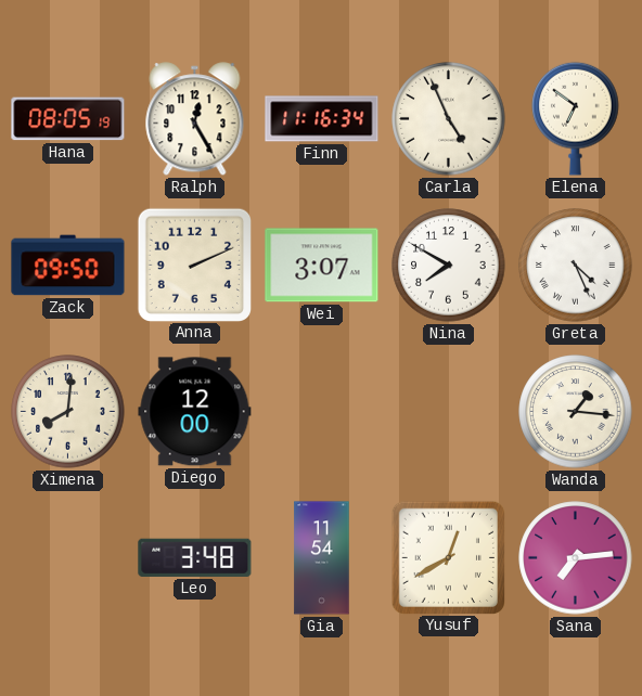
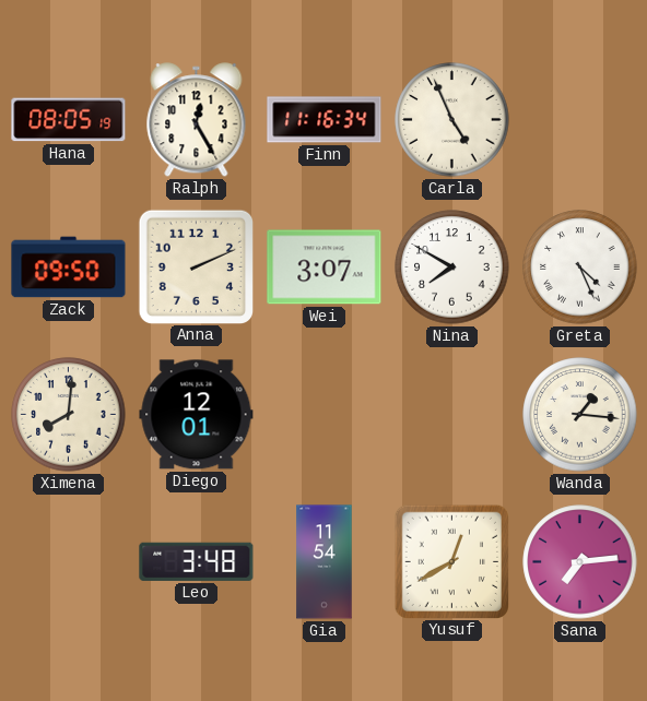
Elena: 6:51 -> none (576, 118)
Diego: 12:00 -> 12:01 (197, 415)
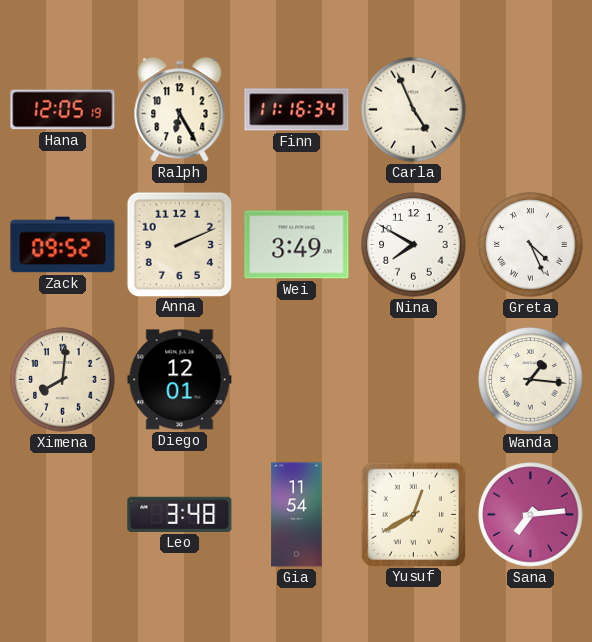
Hana: 08:05 -> 12:05 (63, 110)
Ralph: 12:25 -> 6:25 (180, 110)
Zack: 09:50 -> 09:52 (63, 245)
Wei: 3:07 -> 3:49 (297, 245)
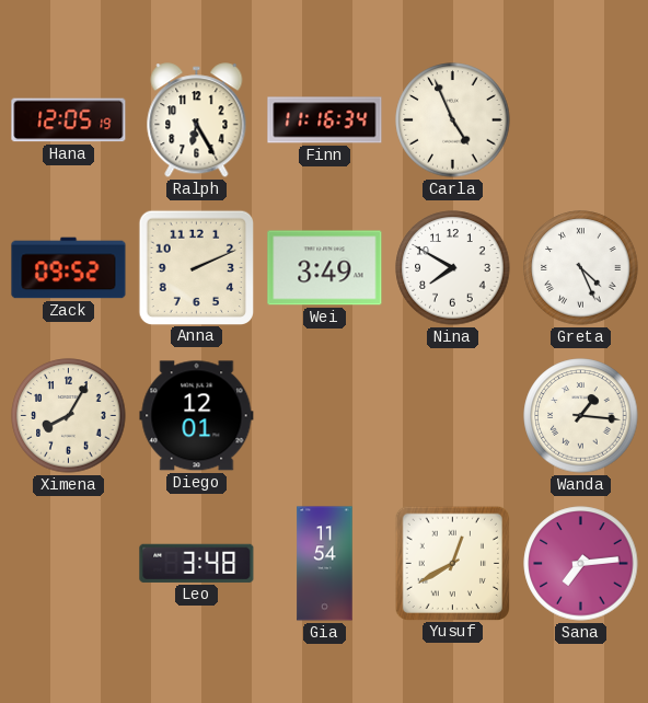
Ximena: 8:01 -> 8:05 (69, 416)
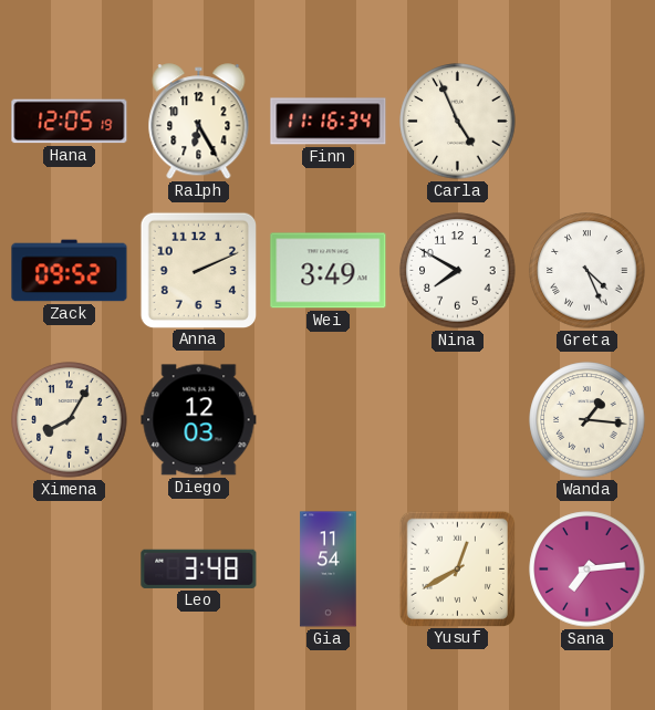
Diego: 12:01 -> 12:03 (199, 420)
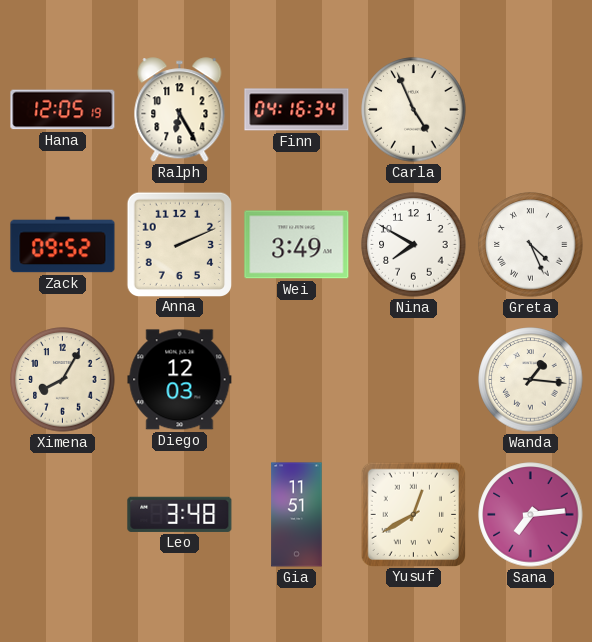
Finn: 11:16 -> 04:16 (297, 110)
Gia: 11:54 -> 11:51 (297, 515)
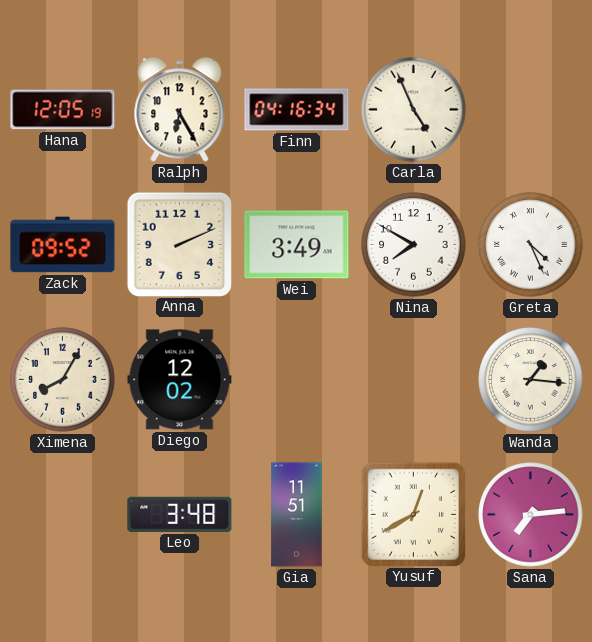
Diego: 12:03 -> 12:02 (180, 380)
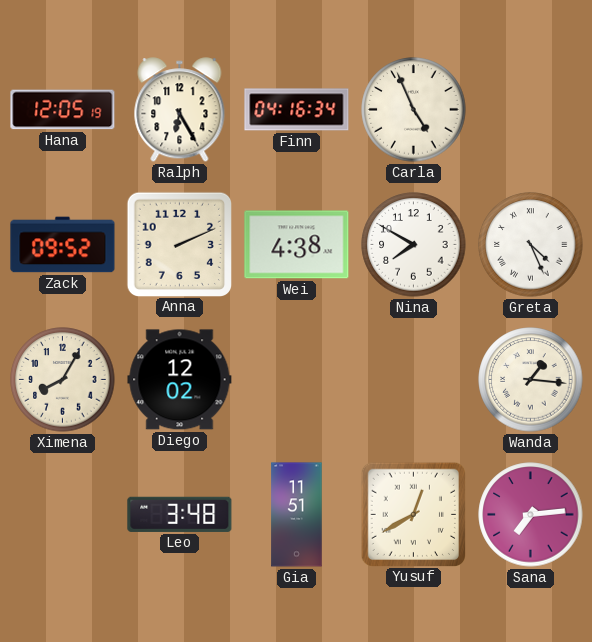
Wei: 3:49 -> 4:38 (297, 245)
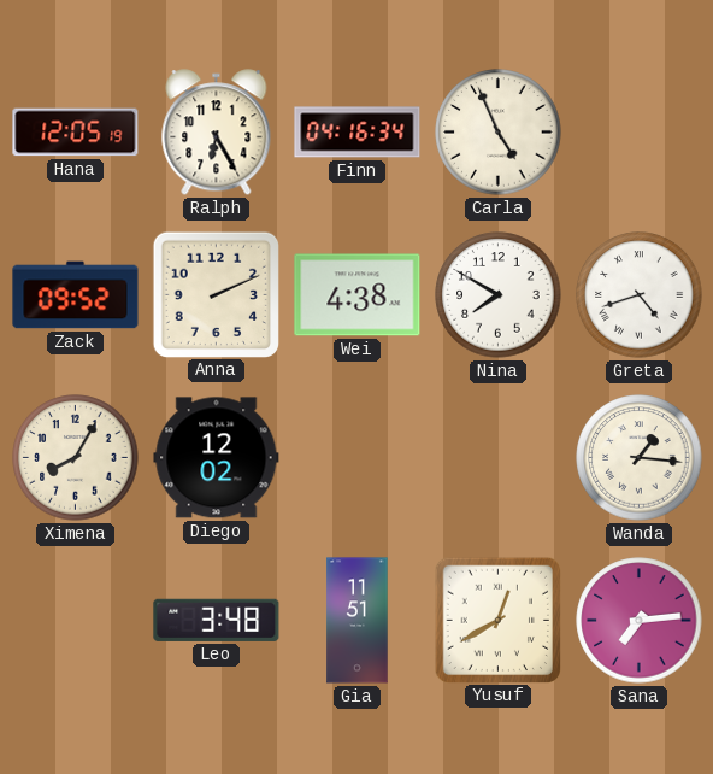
Greta: 4:26 -> 4:42 (640, 295)
